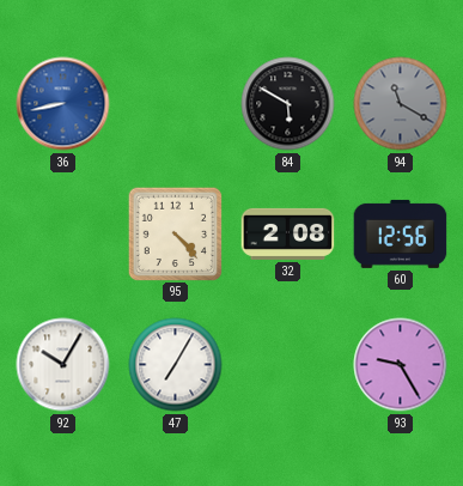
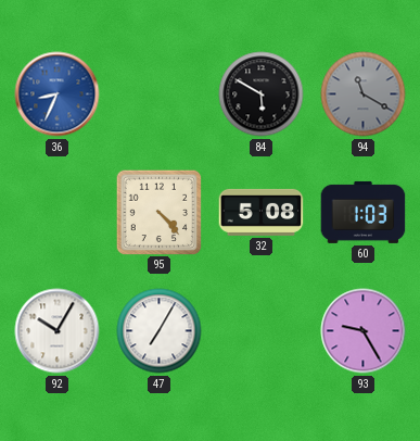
36: 8:43 -> 8:34 (58, 94)
32: 2:08 -> 5:08 (262, 212)
60: 12:56 -> 1:03 (364, 212)
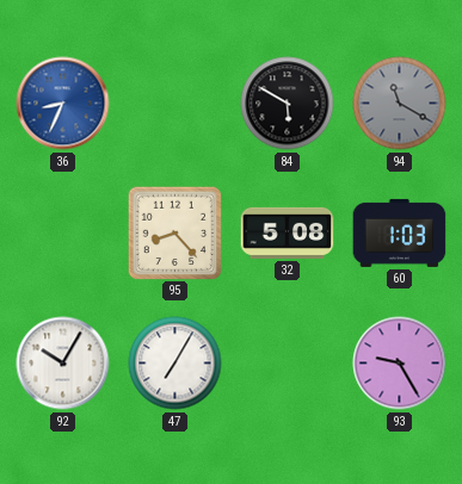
95: 4:23 -> 8:23 (174, 232)
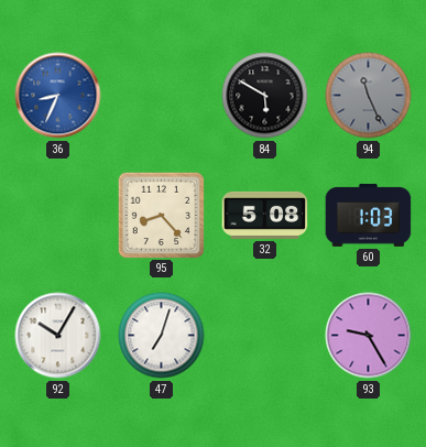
94: 11:20 -> 11:26 (369, 96)
47: 7:05 -> 7:03 (162, 336)
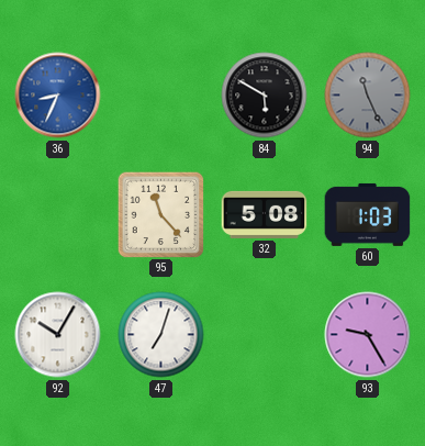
95: 8:23 -> 11:23 (160, 214)
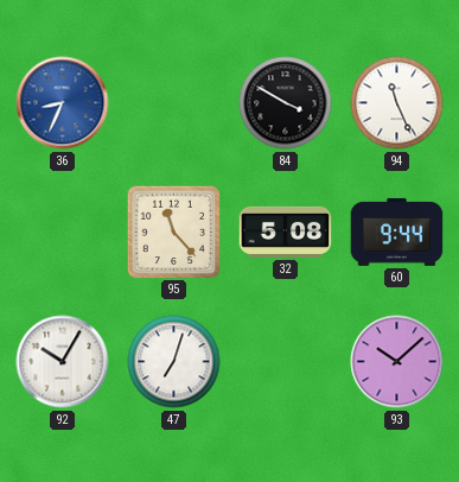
84: 5:50 -> 3:50 (286, 103)
94 dial: grey -> white (397, 103)
60: 1:03 -> 9:44 (397, 232)
93: 9:25 -> 10:08 (397, 362)
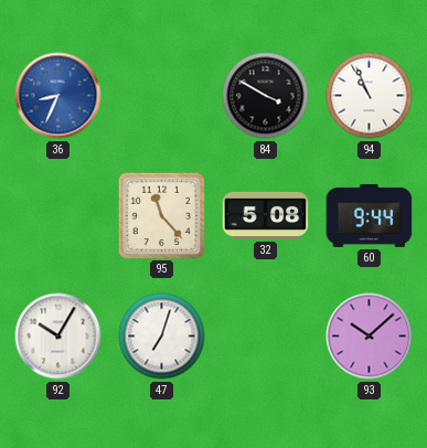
94: 11:26 -> 10:56 (370, 96)
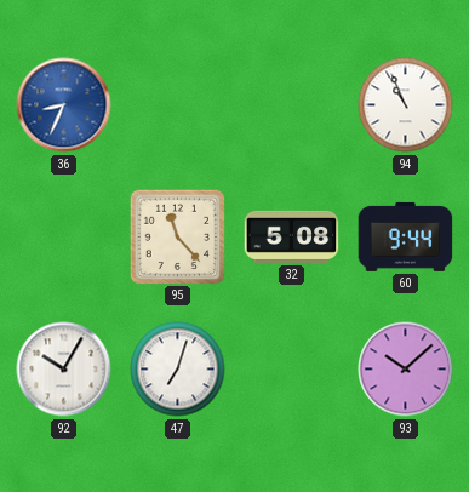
84: 3:50 -> none (266, 96)
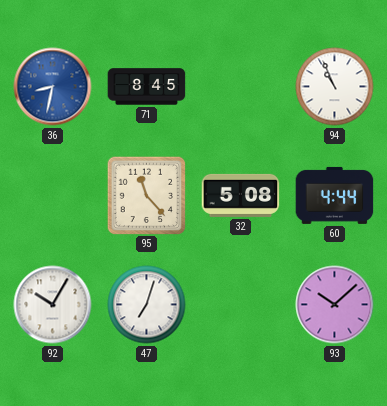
36: 8:34 -> 8:32 (53, 87)
71: none -> 8:45 (147, 87)
60: 9:44 -> 4:44 (335, 195)
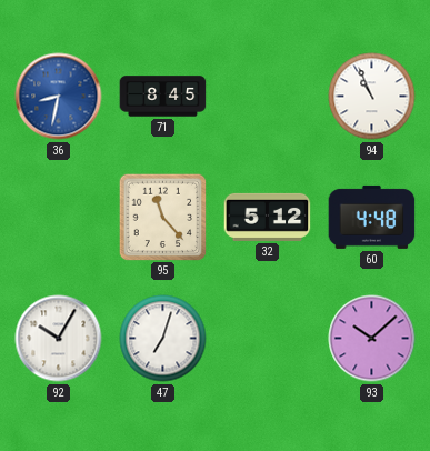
32: 5:08 -> 5:12 (268, 217)
60: 4:44 -> 4:48 (372, 217)
